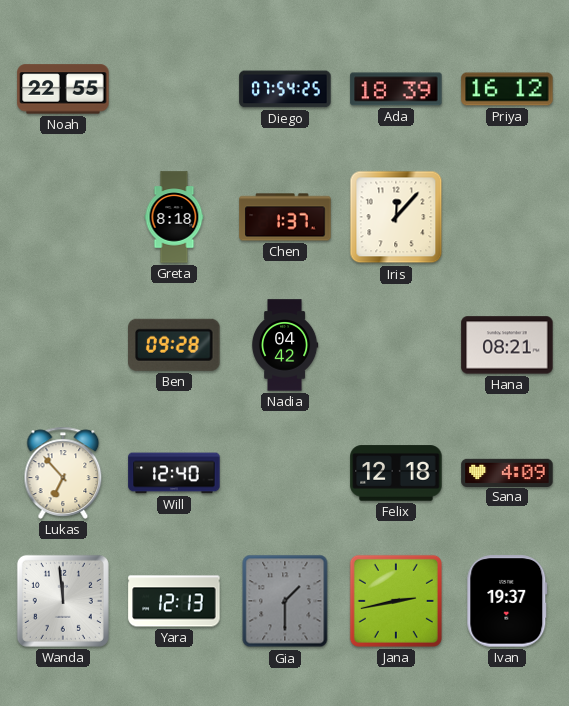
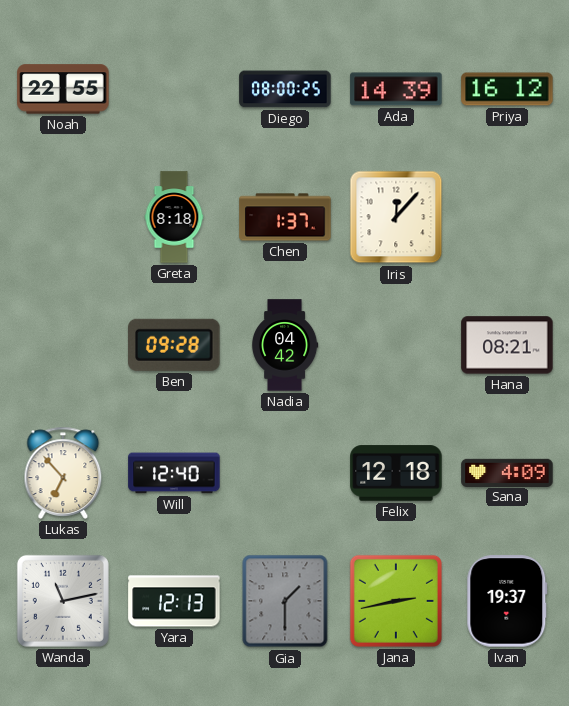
Diego: 07:54 -> 08:00 (285, 89)
Ada: 18:39 -> 14:39 (396, 89)
Wanda: 11:59 -> 11:13 (63, 601)
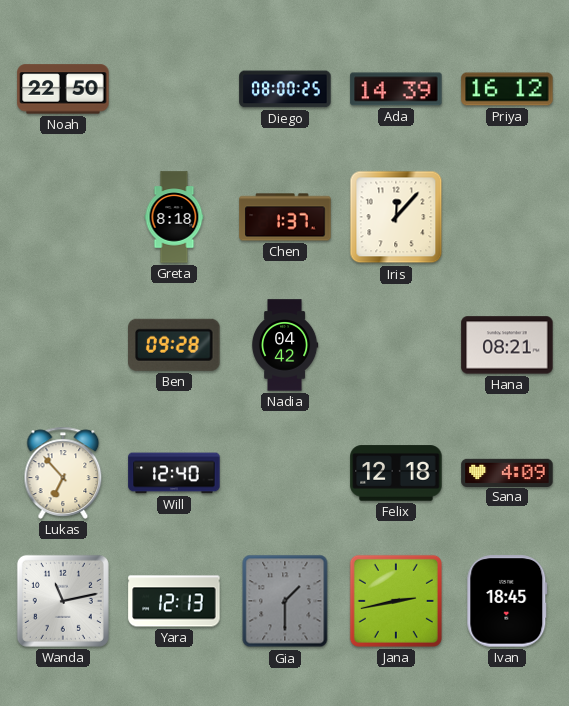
Noah: 22:55 -> 22:50 (63, 89)
Ivan: 19:37 -> 18:45 (507, 601)
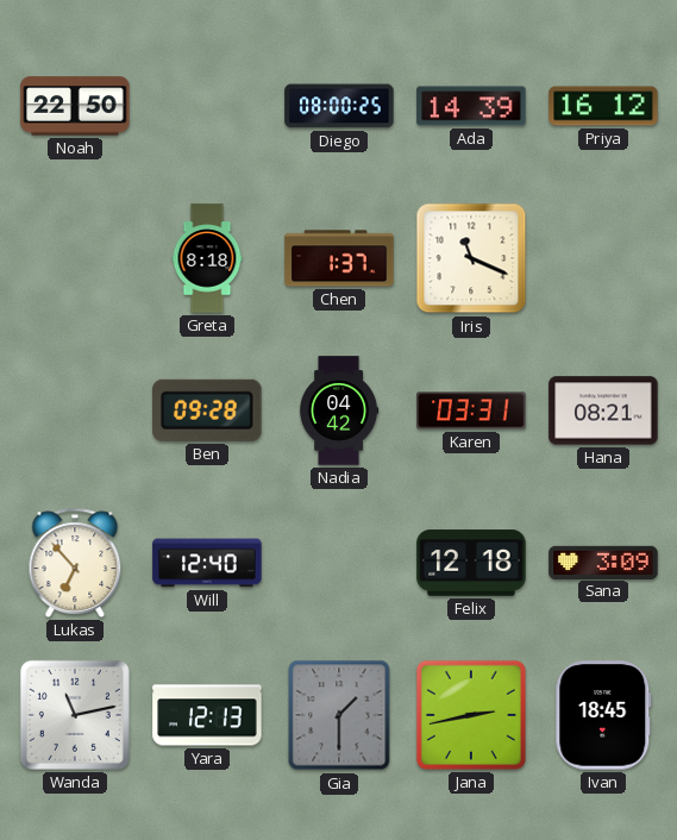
Iris: 12:07 -> 11:19 (471, 258)
Karen: none -> 03:31 (471, 410)
Sana: 4:09 -> 3:09 (603, 562)
